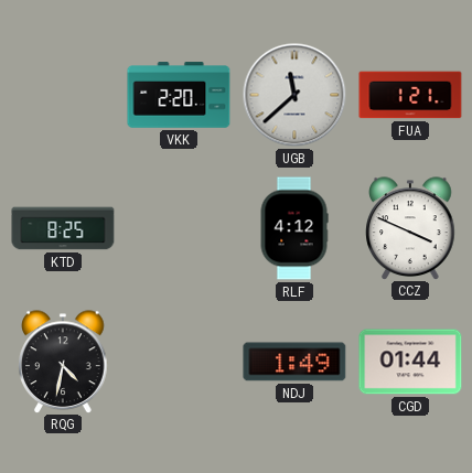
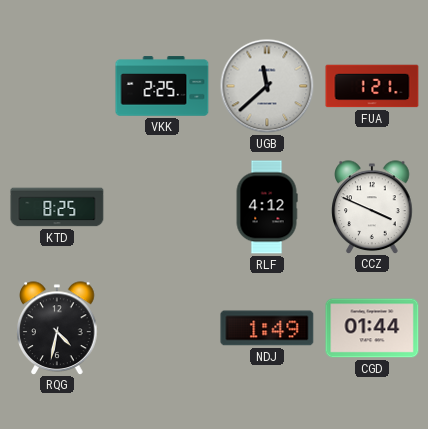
VKK: 2:20 -> 2:25 (162, 86)
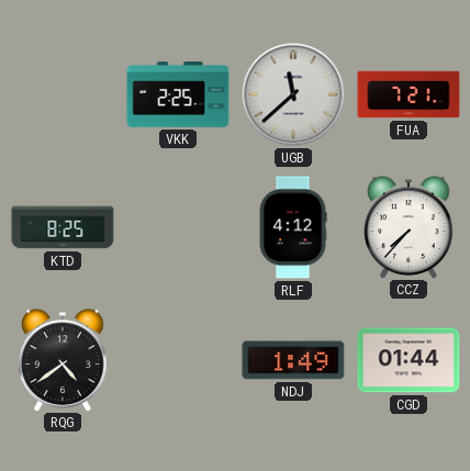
FUA: 1:21 -> 7:21 (409, 94)
CCZ: 3:49 -> 7:37 (409, 227)
RQG: 4:32 -> 4:39 (63, 360)
